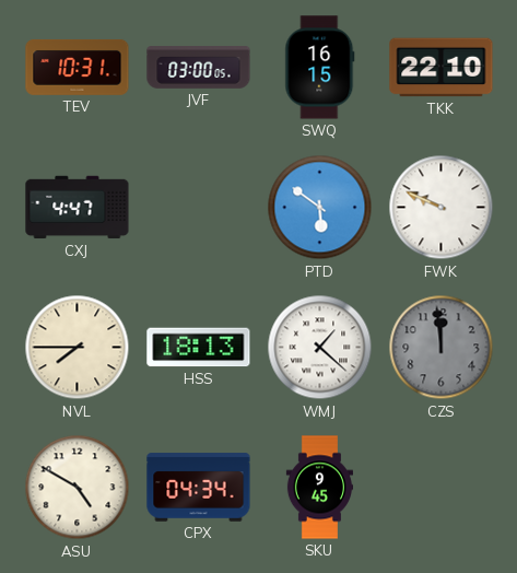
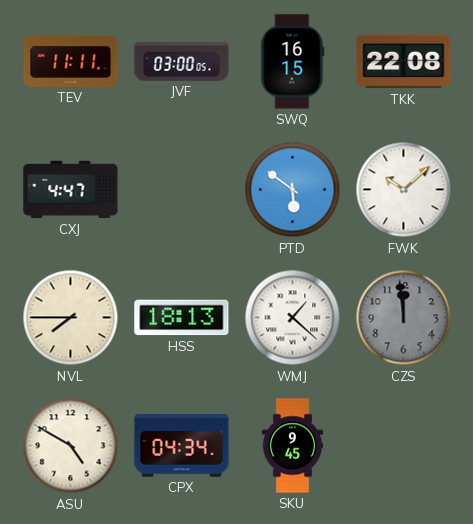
TEV: 10:31 -> 11:11 (71, 61)
TKK: 22:10 -> 22:08 (404, 62)
FWK: 9:49 -> 10:08 (404, 190)
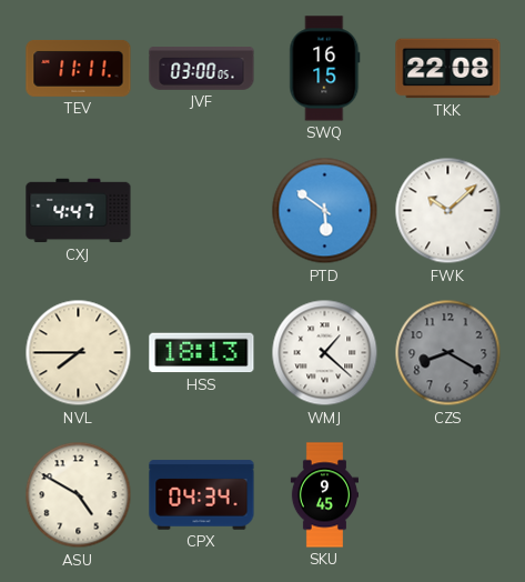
CZS: 11:59 -> 8:20 (448, 353)
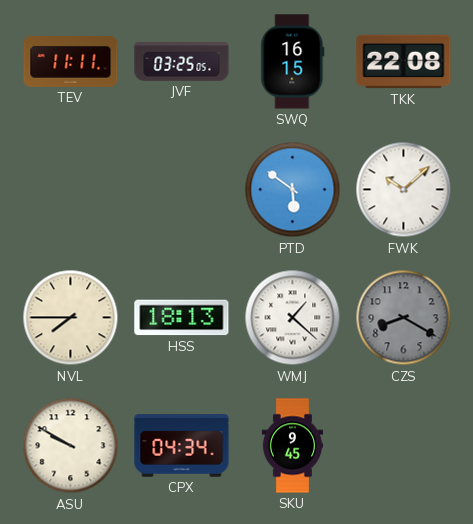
JVF: 03:00 -> 03:25 (182, 62)
CXJ: 4:47 -> none (79, 211)
ASU: 4:50 -> 9:50 (71, 446)
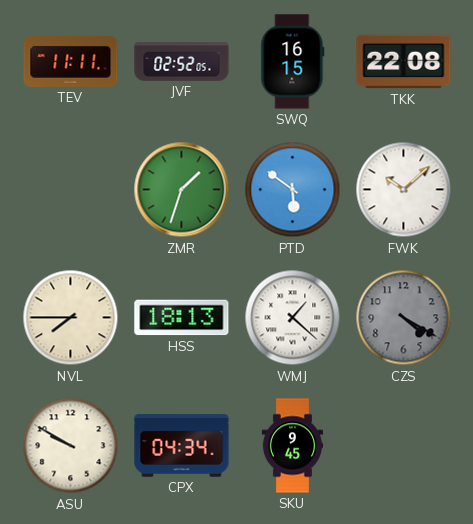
JVF: 03:25 -> 02:52 (182, 62)
ZMR: none -> 1:33 (182, 190)
CZS: 8:20 -> 4:20 (404, 318)
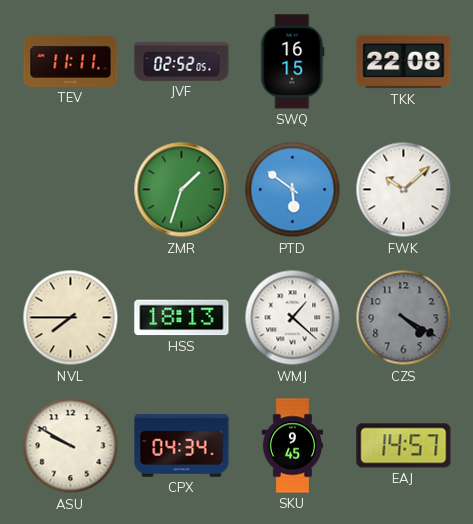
EAJ: none -> 14:57 (404, 446)
